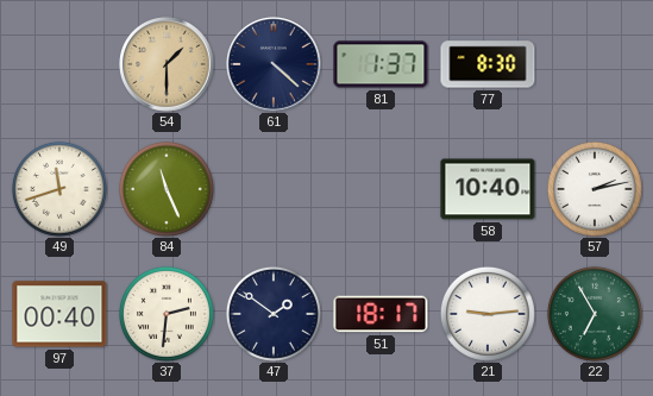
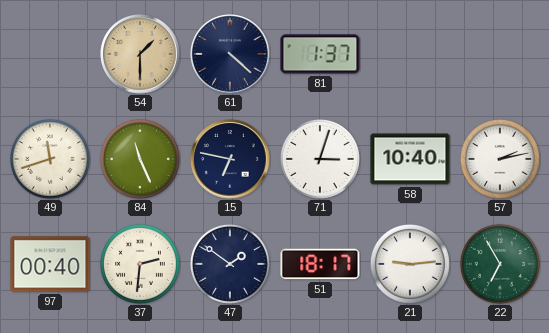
77: 8:30 -> none (488, 64)
15: none -> 6:47 (230, 159)
71: none -> 3:03 (320, 159)
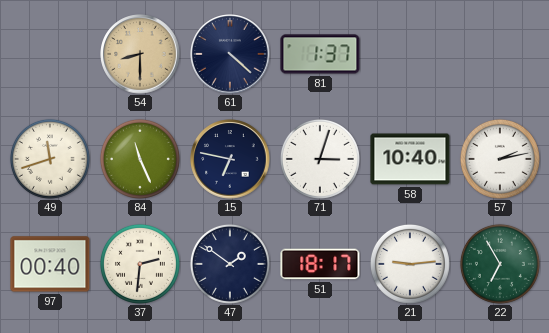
54: 1:30 -> 8:30 (140, 54)
